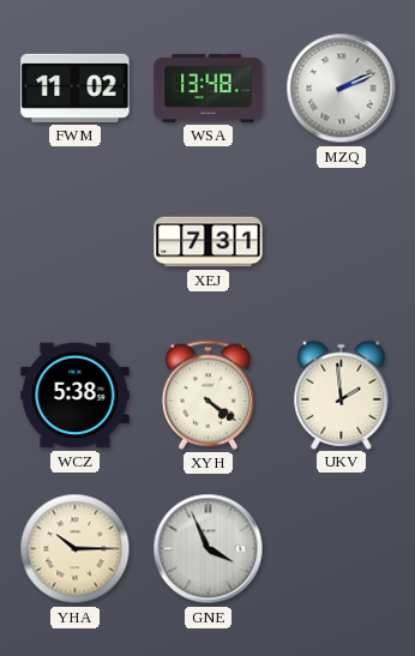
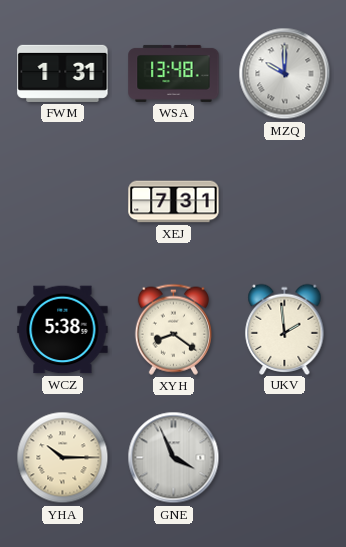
FWM: 11:02 -> 1:31 (63, 73)
MZQ: 2:11 -> 10:00 (285, 74)
XYH: 4:21 -> 8:21 (173, 329)
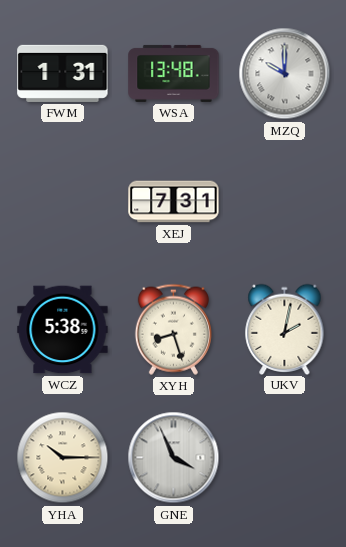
XYH: 8:21 -> 8:27 (173, 329)
UKV: 1:59 -> 2:02 (285, 329)
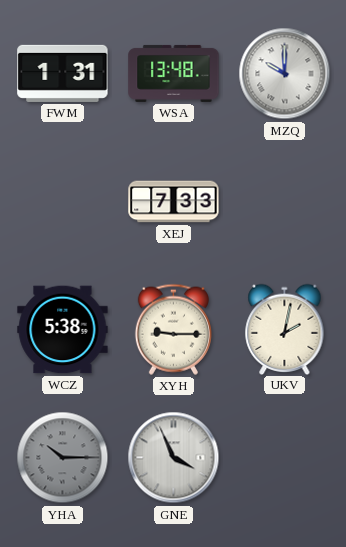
XEJ: 7:31 -> 7:33 (174, 202)
XYH: 8:27 -> 9:15 (173, 329)
YHA dial: cream -> grey (63, 458)
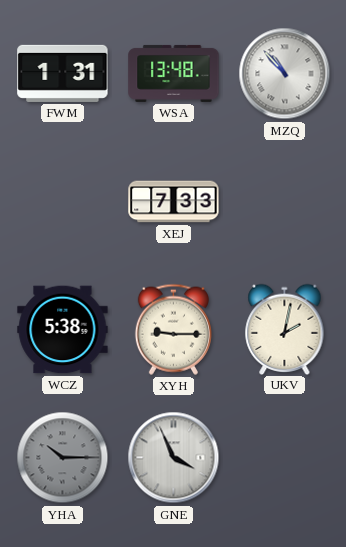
MZQ: 10:00 -> 10:53 (285, 74)
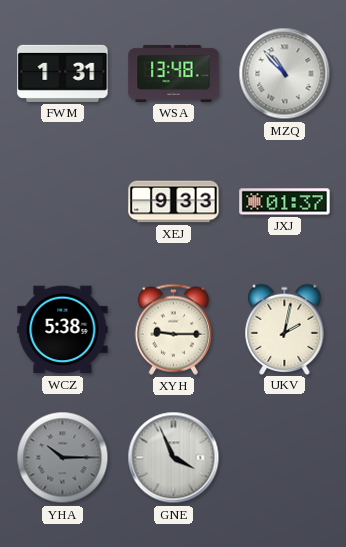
XEJ: 7:33 -> 9:33 (174, 202)
JXJ: none -> 01:37 (285, 202)
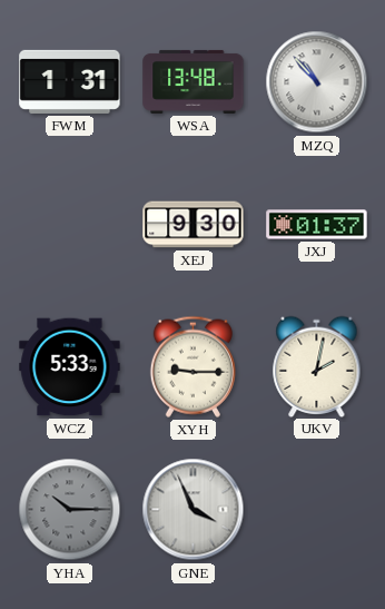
XEJ: 9:33 -> 9:30 (194, 225)
WCZ: 5:38 -> 5:33 (70, 367)
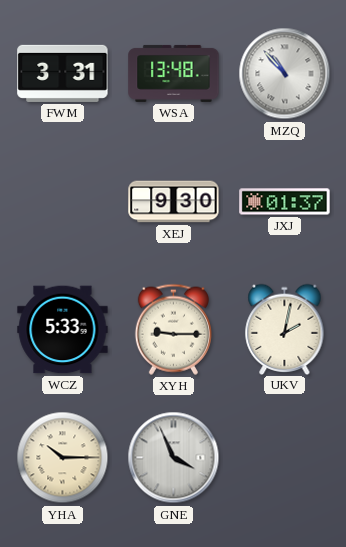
FWM: 1:31 -> 3:31 (63, 73)
YHA dial: grey -> cream (63, 458)
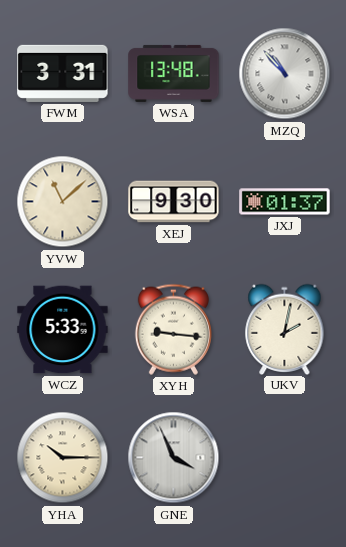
YVW: none -> 11:08 (63, 202)
XYH: 9:15 -> 9:16 (173, 329)
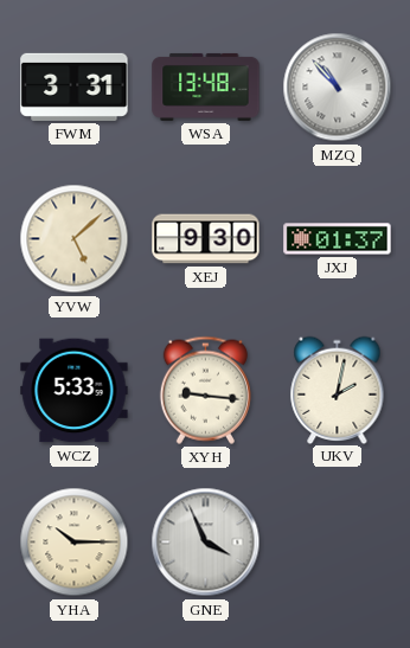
YVW: 11:08 -> 5:08 (75, 239)
